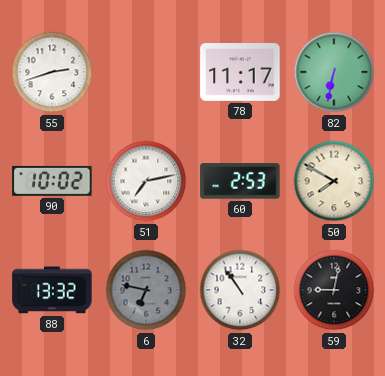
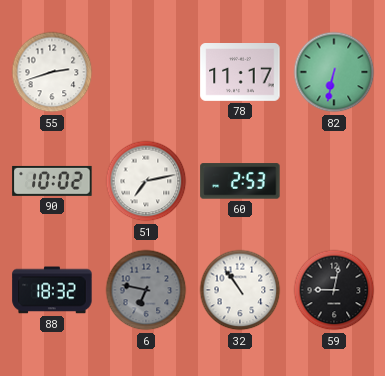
50: 7:50 -> none (334, 181)
88: 13:32 -> 18:32 (52, 290)
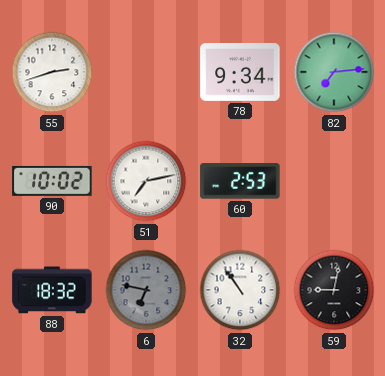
78: 11:17 -> 9:34 (240, 73)
82: 6:32 -> 7:14 (334, 72)
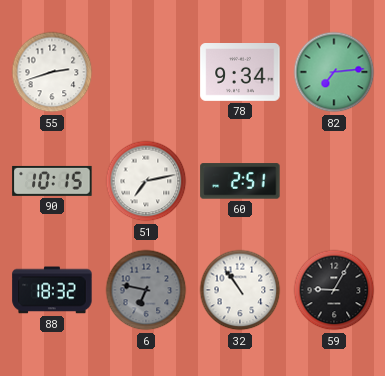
90: 10:02 -> 10:15 (52, 181)
60: 2:53 -> 2:51 (240, 181)
59: 9:02 -> 9:05 (334, 290)
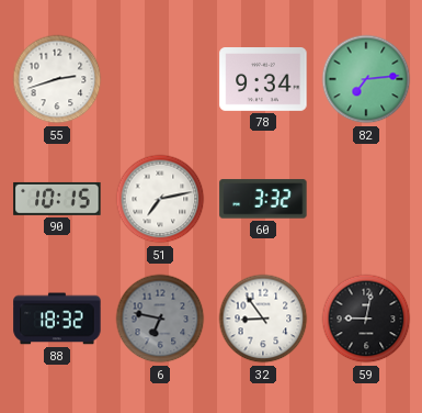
60: 2:51 -> 3:32 (263, 199)
32: 10:54 -> 8:54 (263, 319)
59: 9:05 -> 9:02 (366, 319)
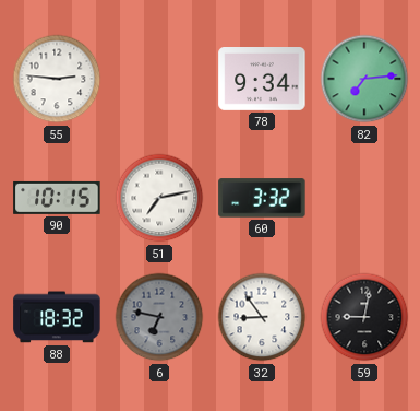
55: 2:42 -> 2:46 (57, 79)
